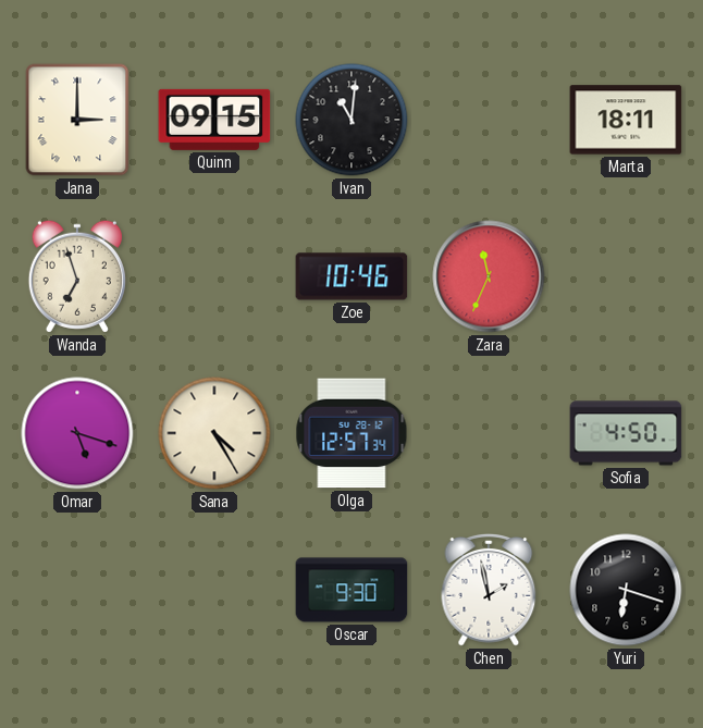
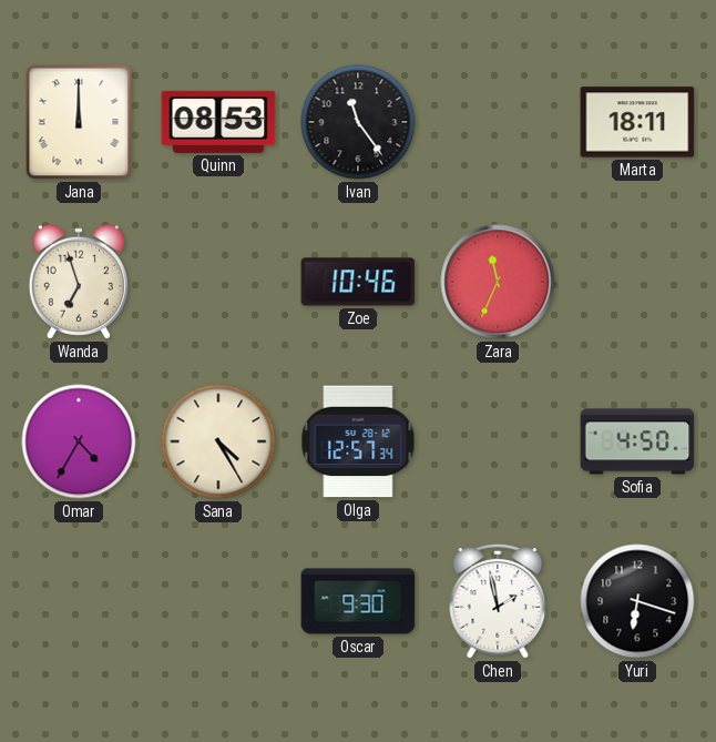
Jana: 3:00 -> 12:00 (79, 122)
Quinn: 09:15 -> 08:53 (218, 122)
Ivan: 11:01 -> 11:24 (358, 122)
Omar: 5:18 -> 4:35 (79, 441)
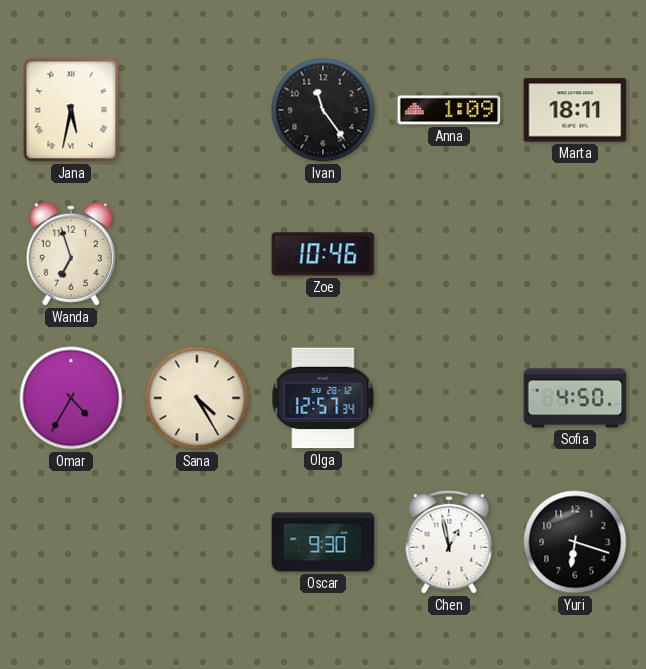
Jana: 12:00 -> 5:32 (71, 110)
Quinn: 08:53 -> none (218, 122)
Anna: none -> 1:09 (449, 110)
Zara: 11:34 -> none (498, 282)
Chen: 1:58 -> 12:58 (449, 543)
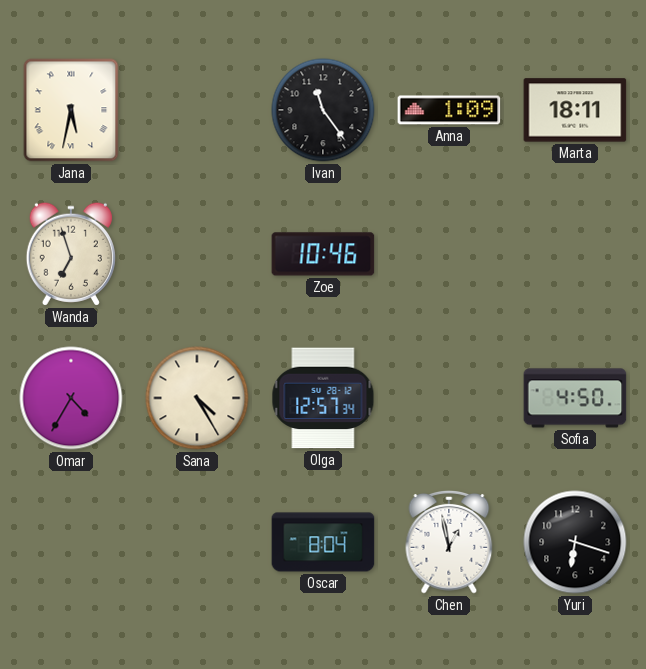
Oscar: 9:30 -> 8:04 (323, 542)
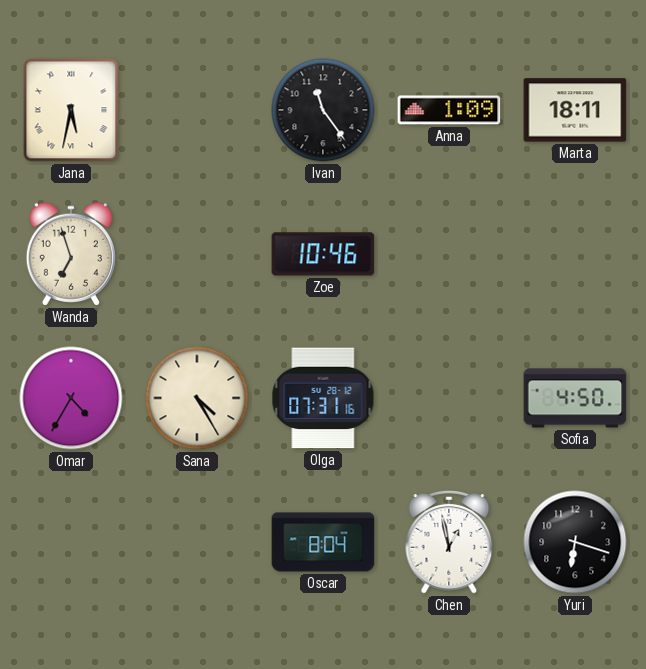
Olga: 12:57 -> 07:31 (323, 398)
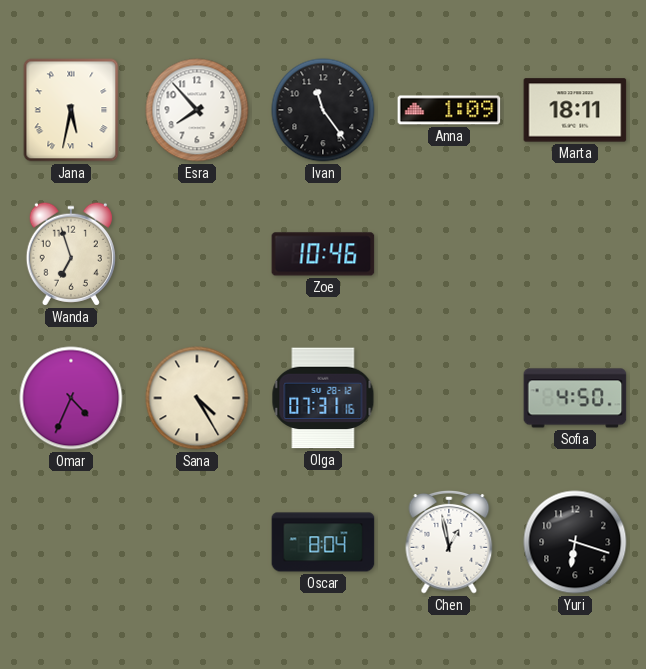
Esra: none -> 7:53 (197, 110)
Omar: 4:35 -> 4:34 (71, 398)
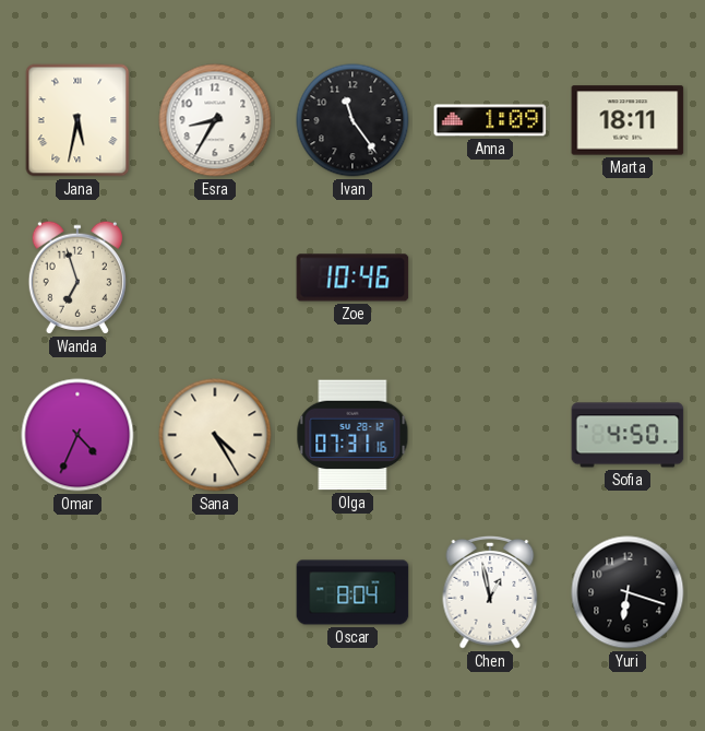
Esra: 7:53 -> 8:35 (215, 120)
